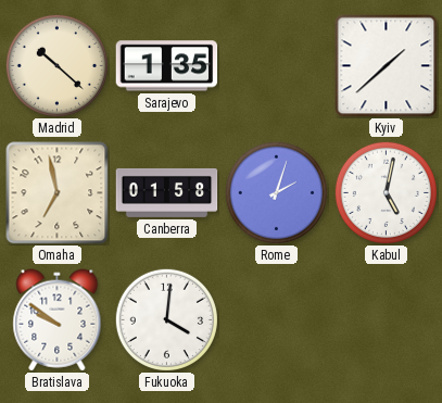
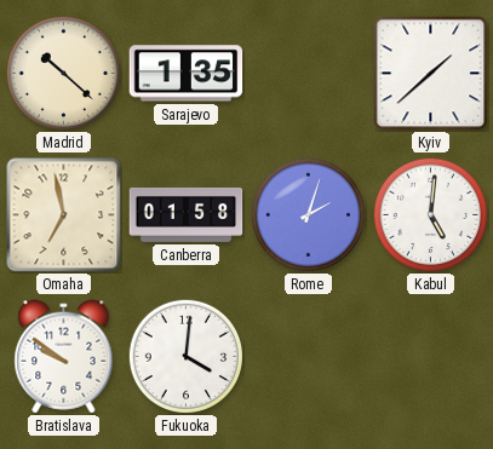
Kabul: 5:02 -> 5:01 (430, 214)
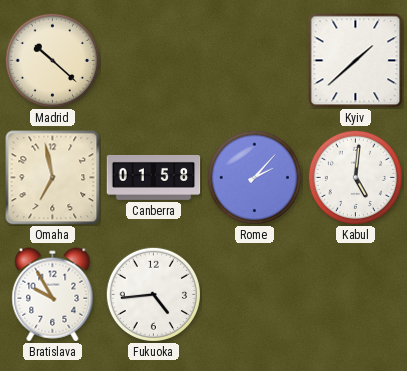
Sarajevo: 1:35 -> none (187, 74)
Rome: 2:03 -> 2:07 (254, 177)
Bratislava: 9:51 -> 9:55 (53, 295)
Fukuoka: 4:01 -> 4:44 (153, 294)
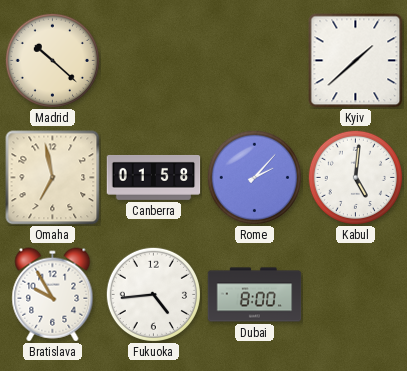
Dubai: none -> 8:00 (255, 295)
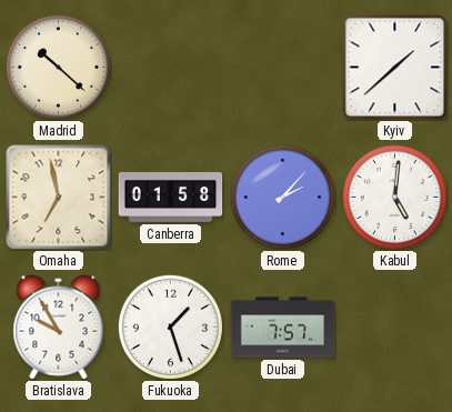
Fukuoka: 4:44 -> 1:27 (170, 326)
Dubai: 8:00 -> 7:57 (283, 328)
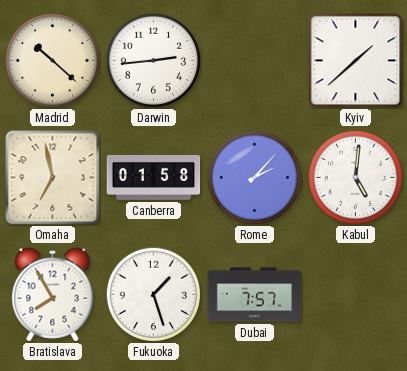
Darwin: none -> 2:44 (153, 60)
Bratislava: 9:55 -> 7:55 (53, 295)
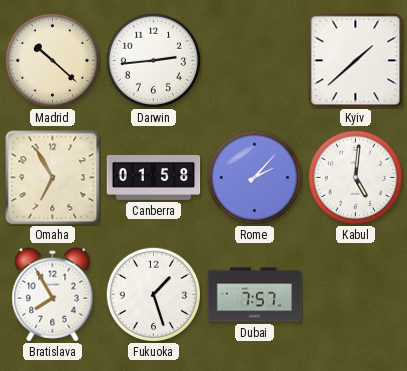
Omaha: 6:58 -> 6:55 (53, 178)
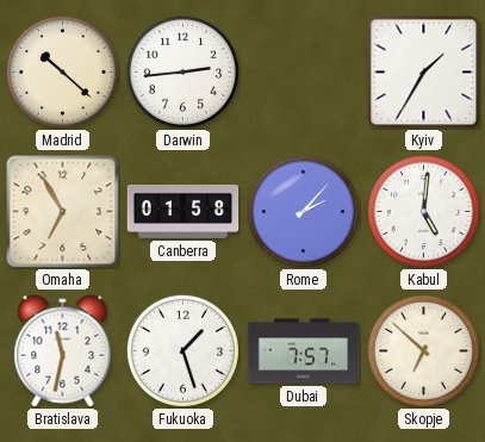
Kyiv: 1:38 -> 1:35 (424, 73)
Bratislava: 7:55 -> 11:32 (63, 351)
Skopje: none -> 6:52 (423, 350)
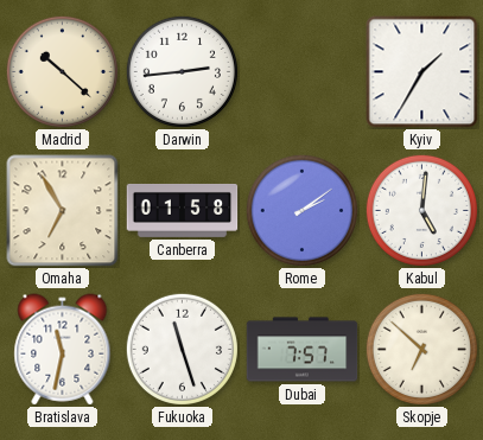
Rome: 2:07 -> 2:09 (301, 210)
Fukuoka: 1:27 -> 11:27 (182, 349)
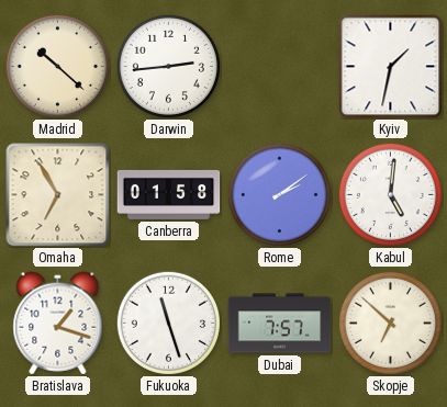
Kyiv: 1:35 -> 1:32 (391, 67)
Bratislava: 11:32 -> 1:18 (58, 324)
